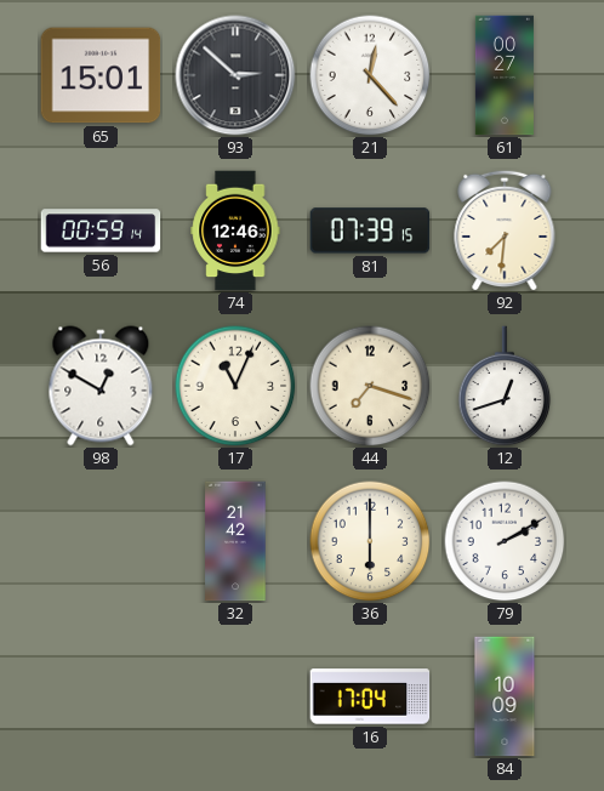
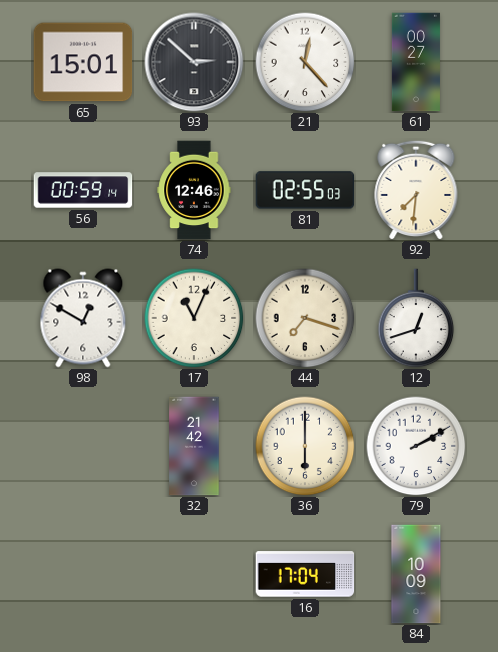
81: 07:39 -> 02:55 (305, 190)
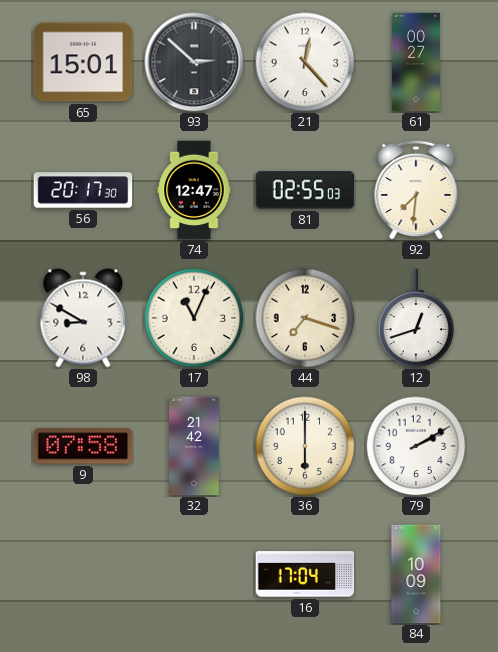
56: 00:59 -> 20:17 (83, 190)
74: 12:46 -> 12:47 (194, 190)
98: 12:50 -> 8:50 (83, 318)
9: none -> 07:58 (83, 446)
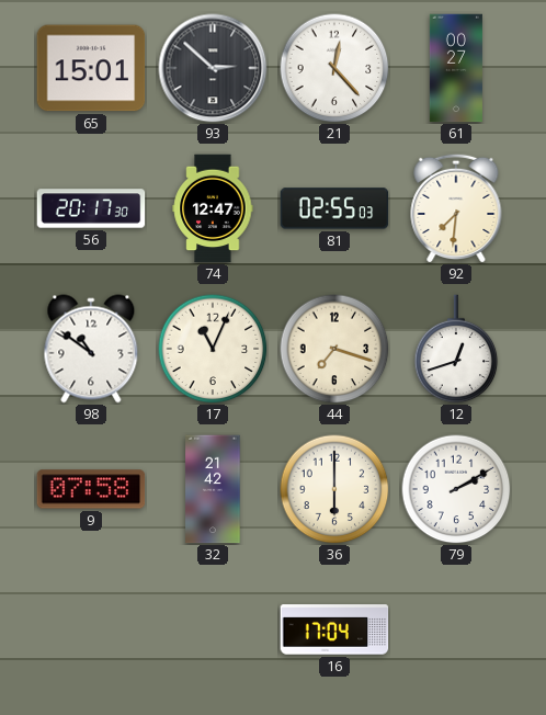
98: 8:50 -> 10:51 (91, 349)
84: 10:09 -> none (416, 574)
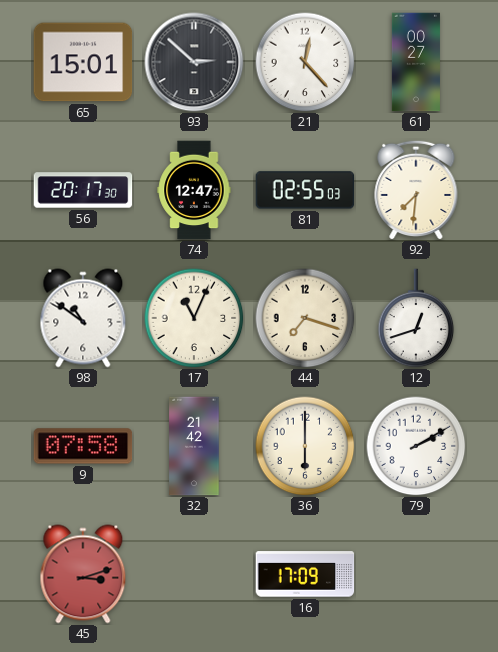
45: none -> 3:12 (83, 574)
16: 17:04 -> 17:09 (305, 574)
